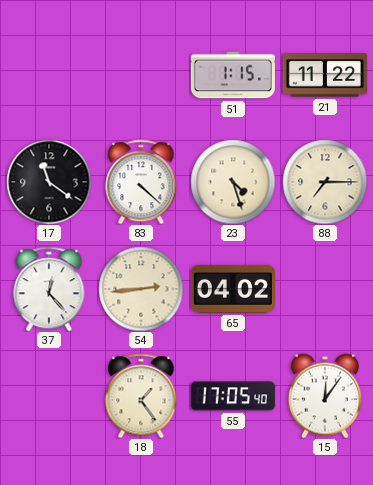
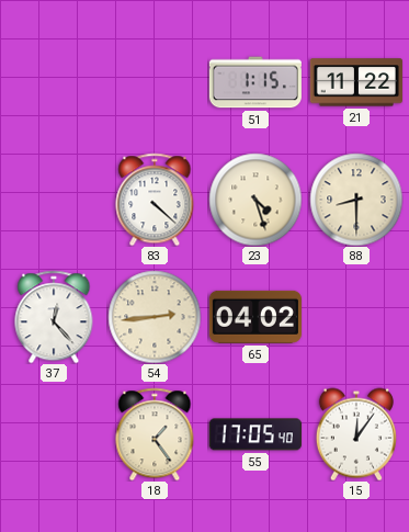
17: 11:21 -> none (49, 182)
88: 7:15 -> 8:30 (356, 200)
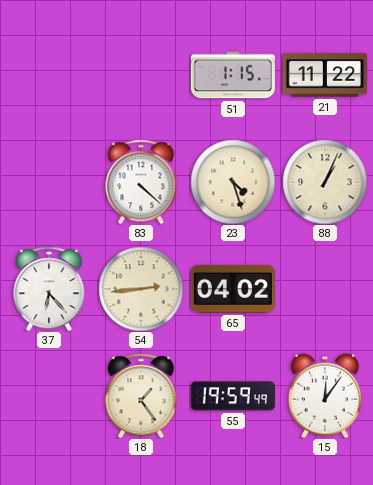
88: 8:30 -> 1:04 (325, 182)
37: 12:23 -> 6:23 (49, 289)
55: 17:05 -> 19:59 (233, 396)
